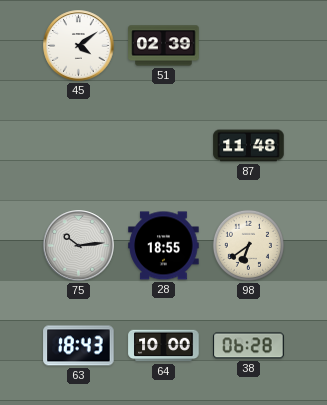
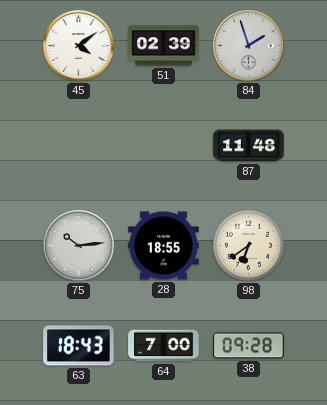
84: none -> 1:57 (249, 46)
64: 10:00 -> 7:00 (164, 346)
38: 06:28 -> 09:28 (249, 346)
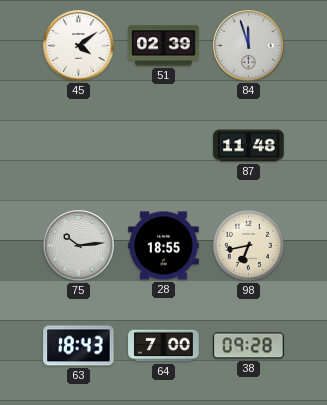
84: 1:57 -> 11:57 (249, 46)
98: 6:39 -> 6:43 (248, 245)
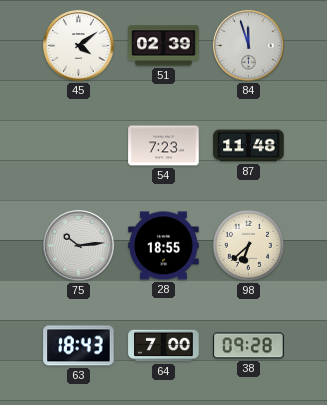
54: none -> 7:23 (164, 146)
98: 6:43 -> 6:38 (248, 245)
